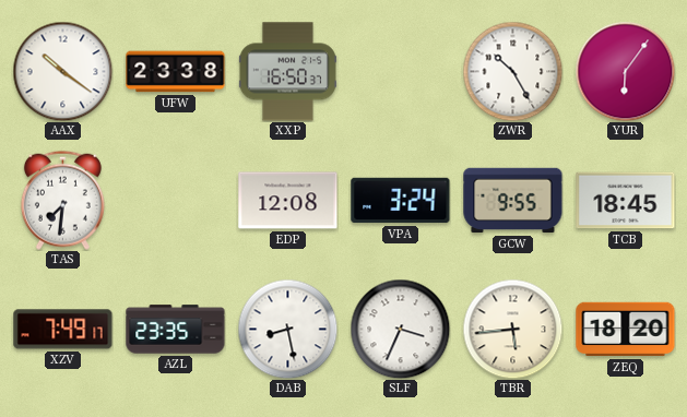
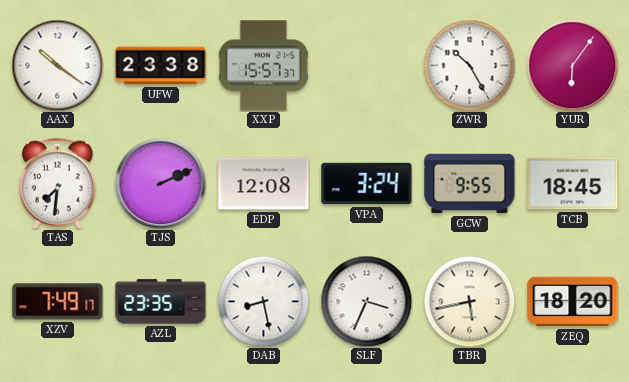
XXP: 16:50 -> 15:57 (263, 66)
TJS: none -> 2:11 (160, 183)
TBR: 5:44 -> 5:43 (469, 301)
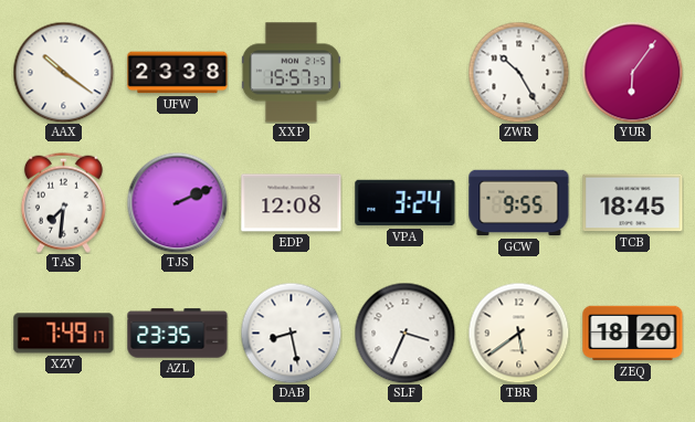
TBR: 5:43 -> 5:39 (518, 333)
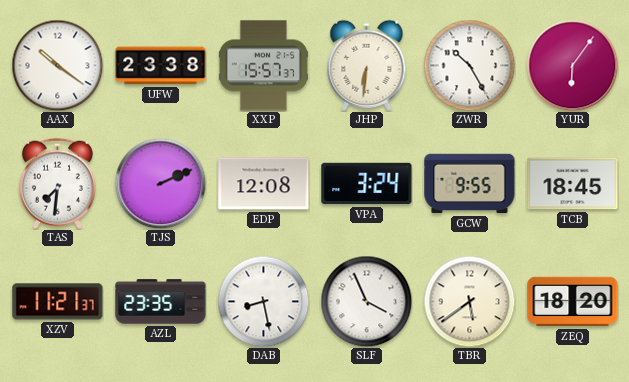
JHP: none -> 6:31 (367, 65)
XZV: 7:49 -> 11:21 (58, 302)
SLF: 3:34 -> 3:56 (366, 301)
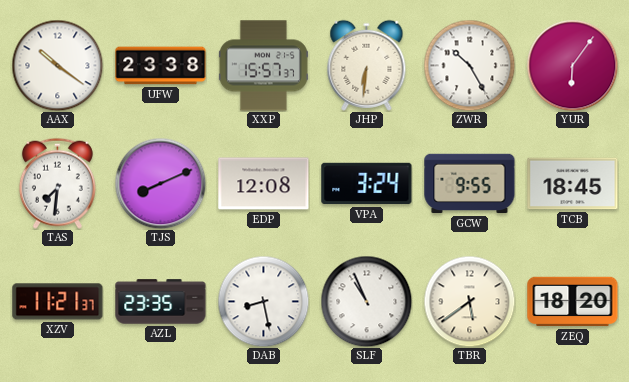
TJS: 2:11 -> 8:11 (160, 183)
SLF: 3:56 -> 10:56 (366, 301)
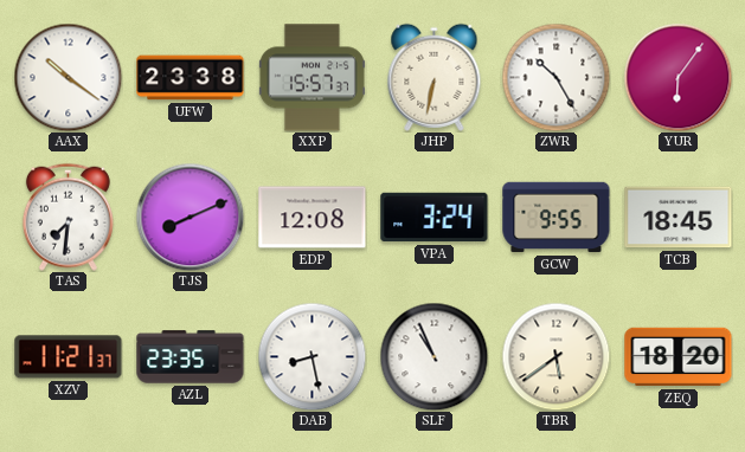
JHP: 6:31 -> 6:32 (435, 77)
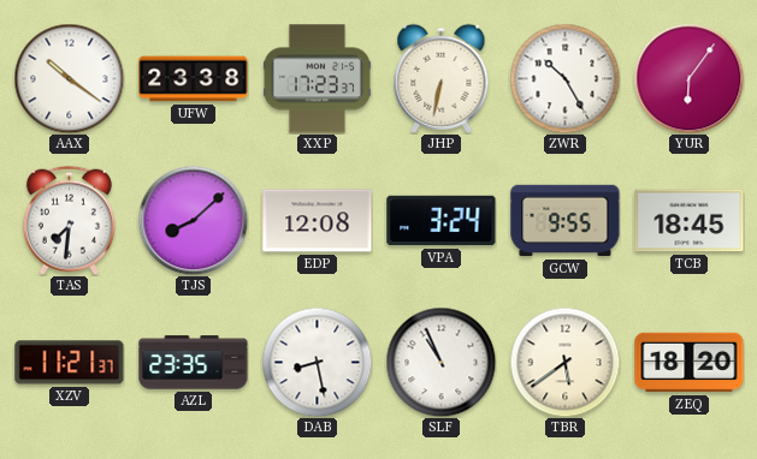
XXP: 15:57 -> 17:23 (317, 79)
TJS: 8:11 -> 8:08 (193, 220)
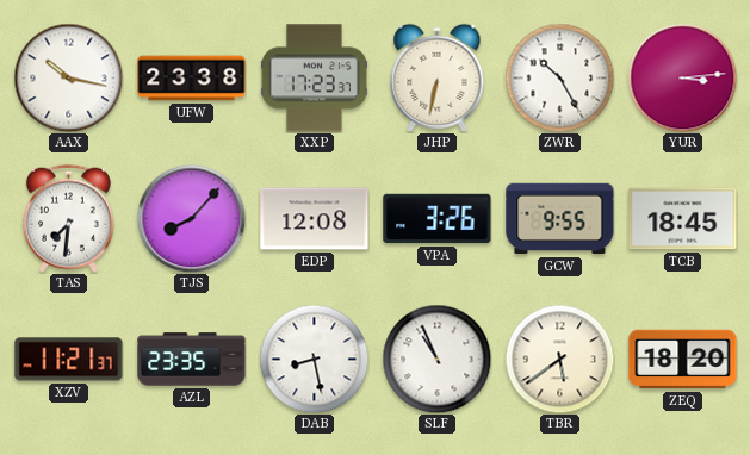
AAX: 10:21 -> 10:17 (68, 77)
YUR: 6:06 -> 3:14 (682, 77)
TJS: 8:08 -> 8:07 (191, 218)
VPA: 3:24 -> 3:26 (438, 219)
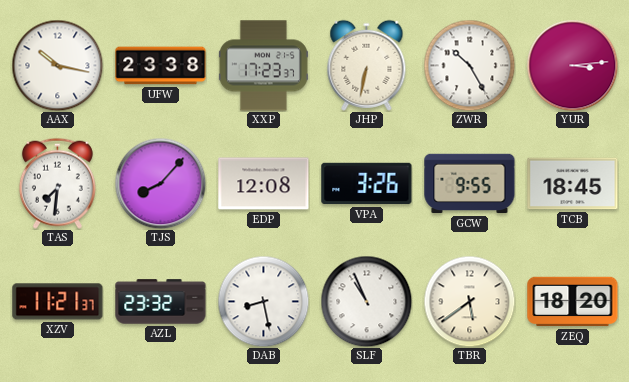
AZL: 23:35 -> 23:32 (161, 302)
